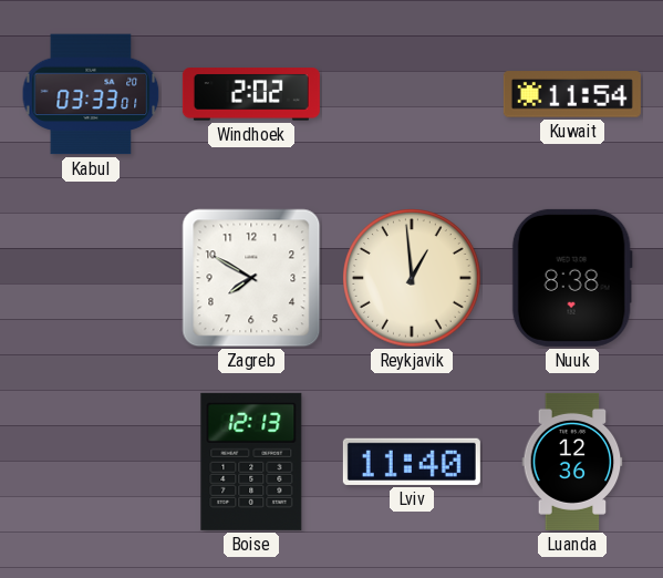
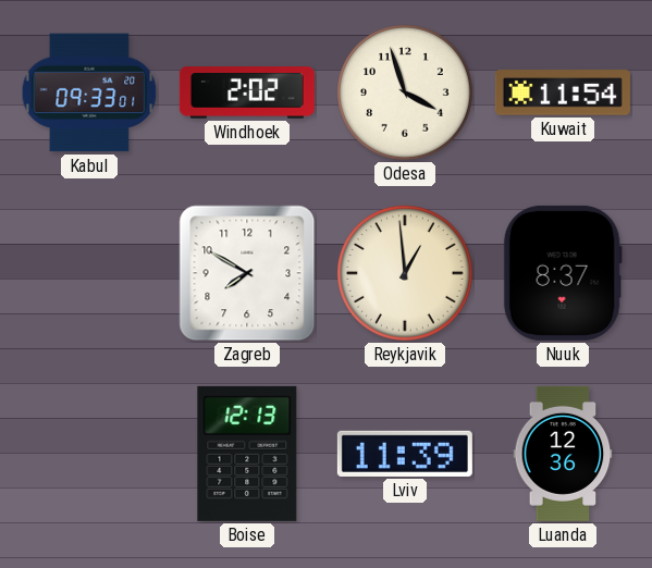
Kabul: 03:33 -> 09:33 (89, 92)
Odesa: none -> 3:57 (405, 92)
Nuuk: 8:38 -> 8:37 (563, 273)
Lviv: 11:40 -> 11:39 (405, 454)
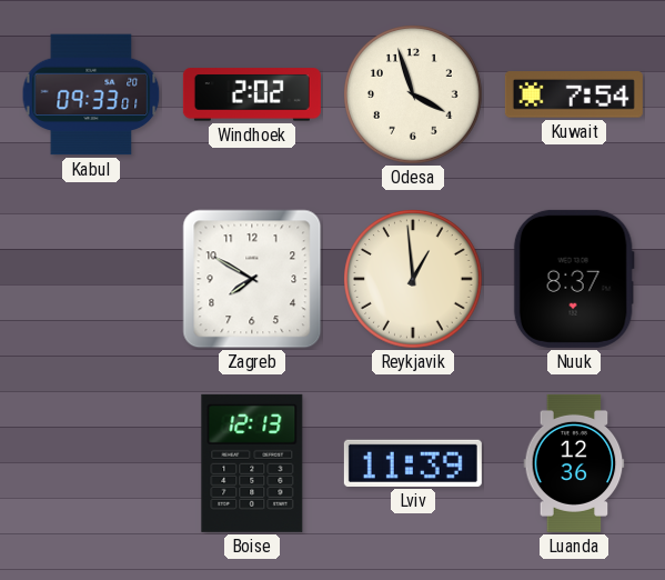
Kuwait: 11:54 -> 7:54 (574, 94)
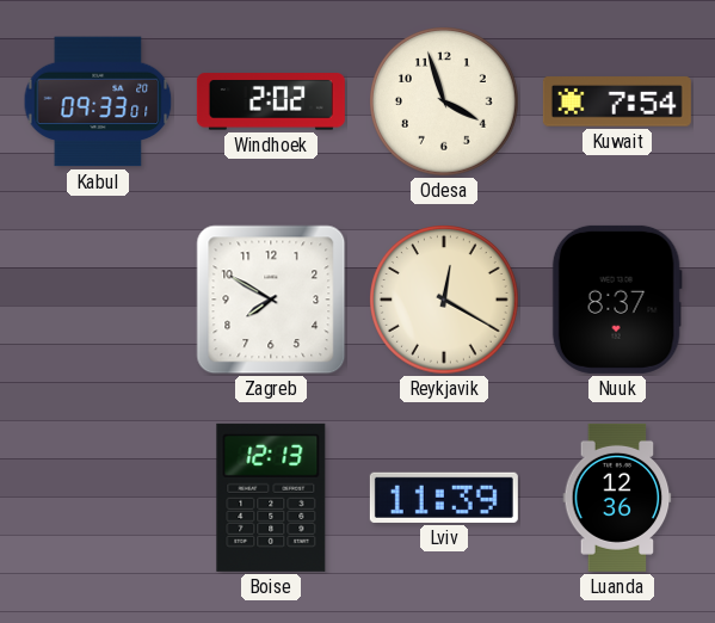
Reykjavik: 12:59 -> 12:20 (444, 300)
